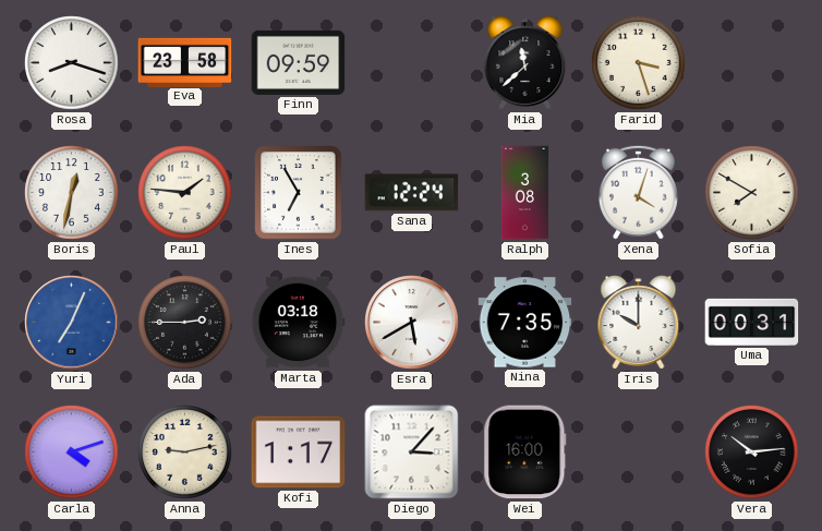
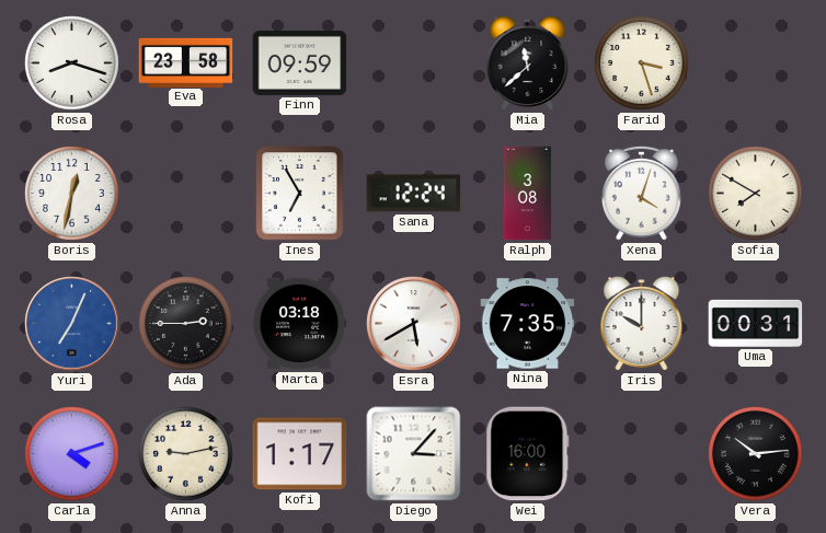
Paul: 1:46 -> none (185, 193)
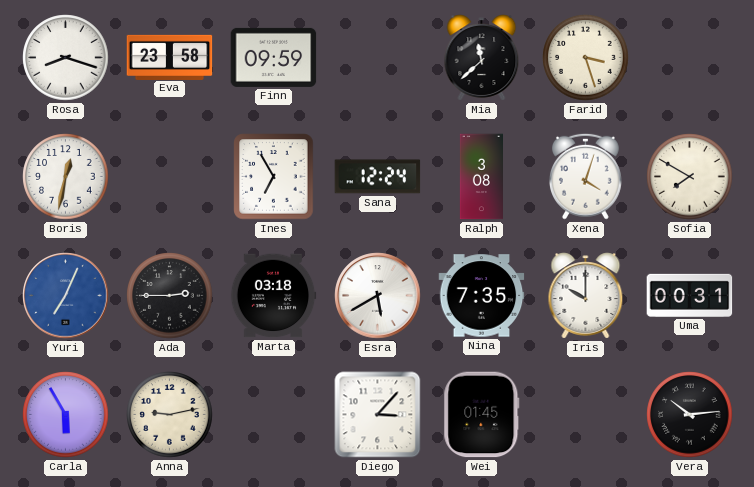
Carla: 4:12 -> 5:55 (66, 415)
Kofi: 1:17 -> none (300, 454)
Wei: 16:00 -> 01:45 (482, 415)
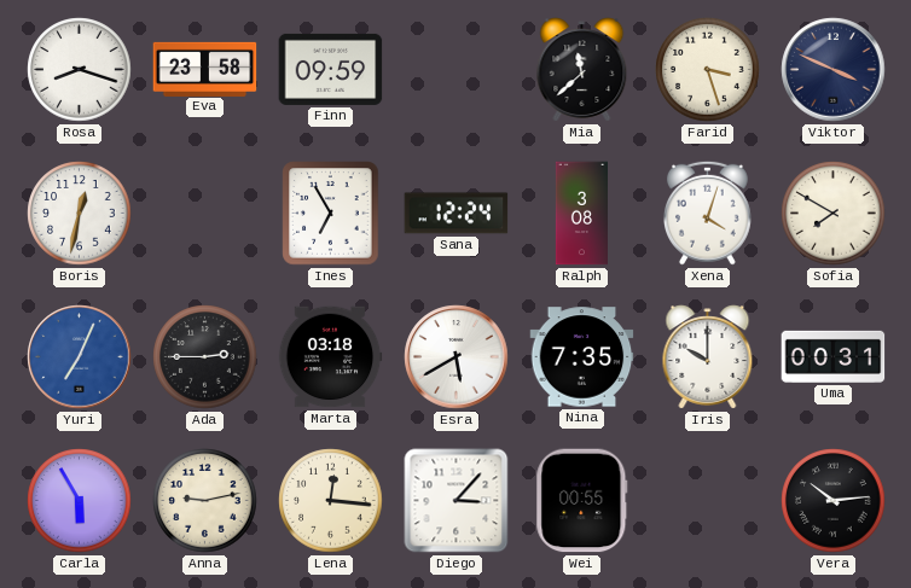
Viktor: none -> 3:49 (834, 70)
Lena: none -> 12:16 (331, 501)
Wei: 01:45 -> 00:55 (582, 501)
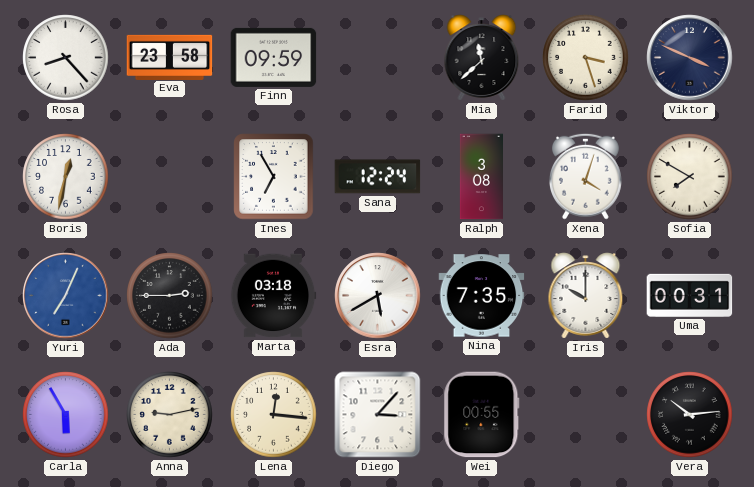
Rosa: 8:18 -> 8:23 (66, 58)
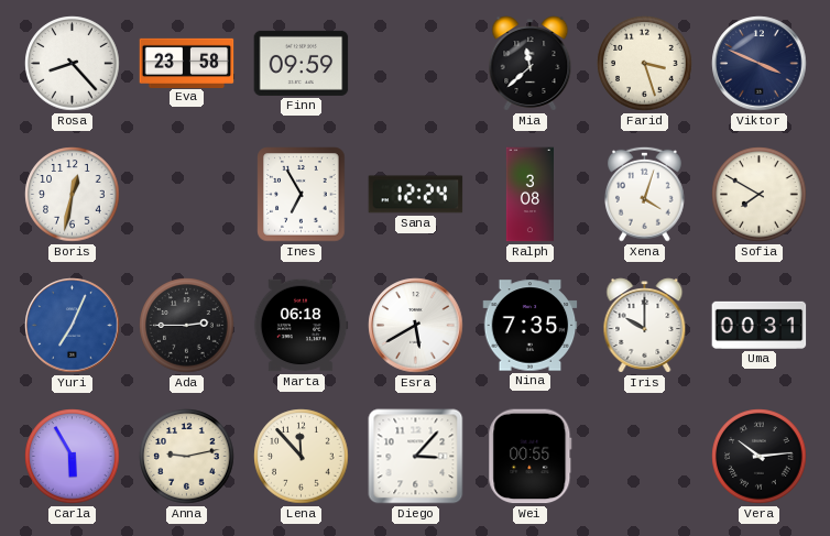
Marta: 03:18 -> 06:18 (301, 326)
Lena: 12:16 -> 11:53 (302, 457)
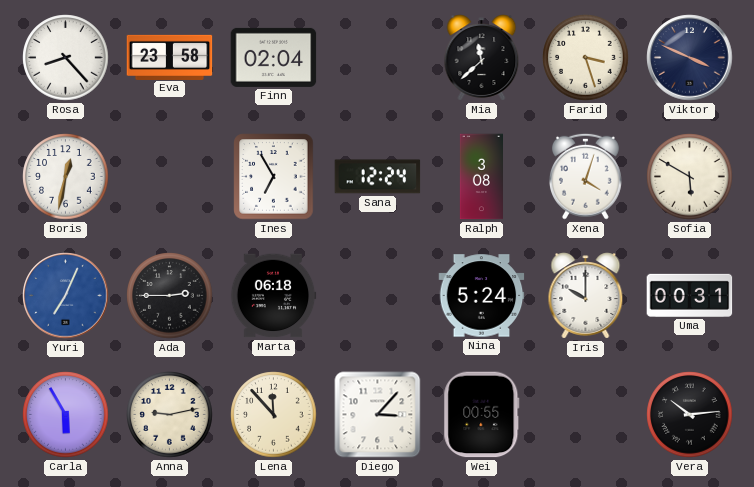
Finn: 09:59 -> 02:04 (274, 57)
Sofia: 7:50 -> 5:50 (690, 177)
Esra: 5:40 -> none (416, 326)
Nina: 7:35 -> 5:24 (482, 296)
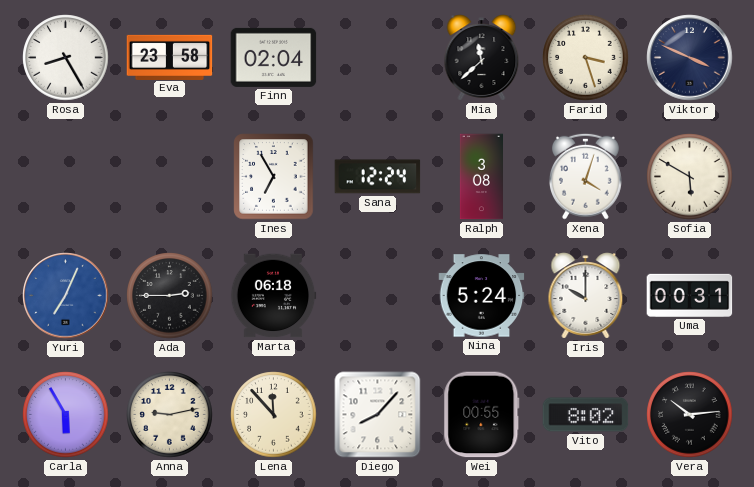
Rosa: 8:23 -> 8:25 (66, 58)
Boris: 12:32 -> none (66, 177)
Diego: 3:07 -> 8:07 (378, 415)
Vito: none -> 8:02 (586, 415)
